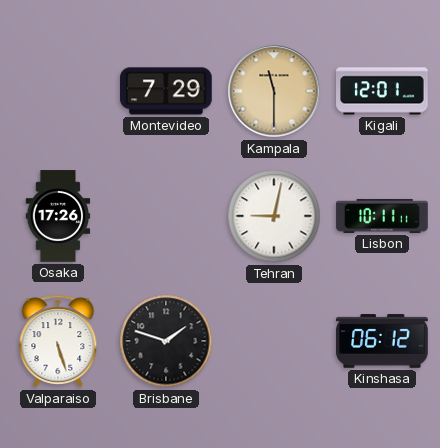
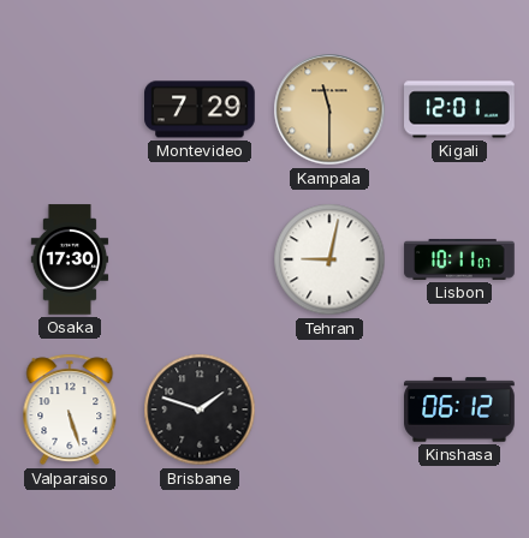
Osaka: 17:26 -> 17:30 (70, 259)
Lisbon: 10:11:11 -> 10:11:07 (459, 259)
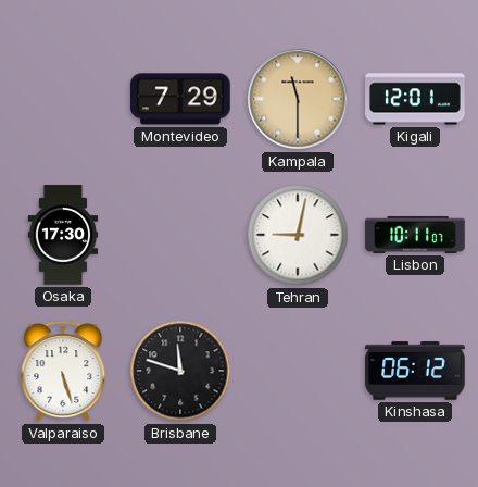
Brisbane: 1:48 -> 11:48 (180, 371)
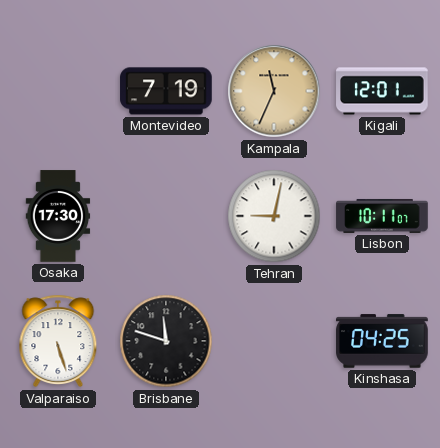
Montevideo: 7:29 -> 7:19 (166, 91)
Kampala: 11:30 -> 11:34 (274, 91)
Kinshasa: 06:12 -> 04:25 (382, 341)
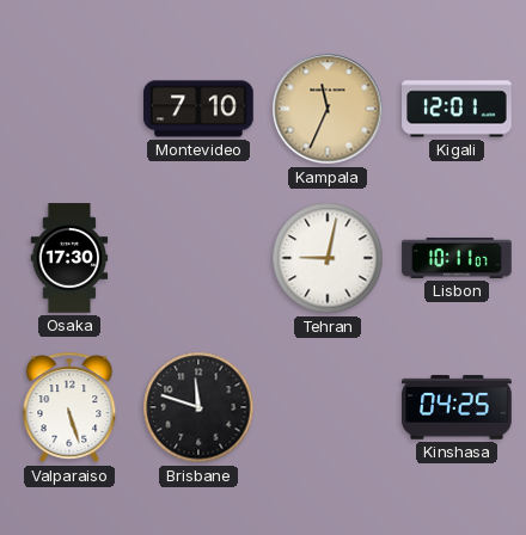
Montevideo: 7:19 -> 7:10 (198, 109)
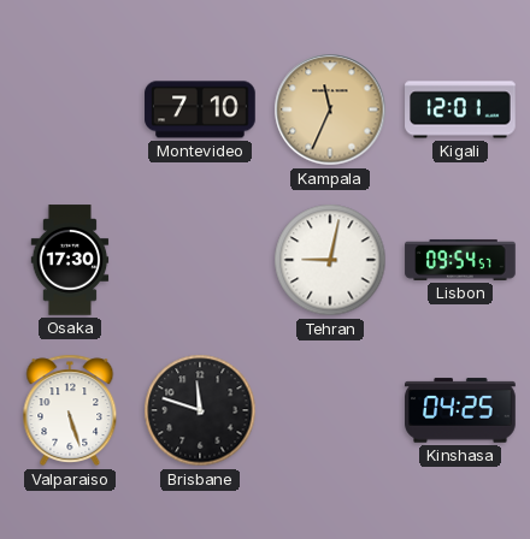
Lisbon: 10:11 -> 09:54 (460, 260)
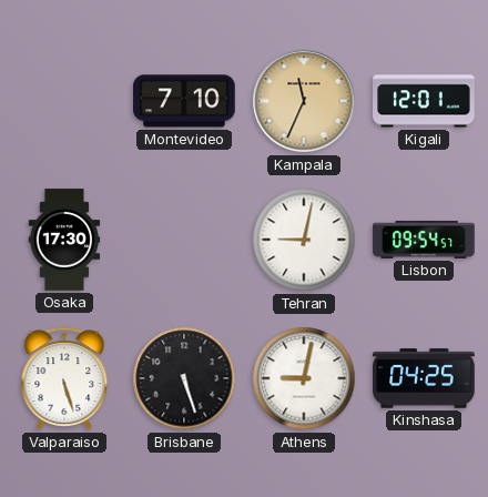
Brisbane: 11:48 -> 5:27 (184, 378)
Athens: none -> 9:02 (304, 378)
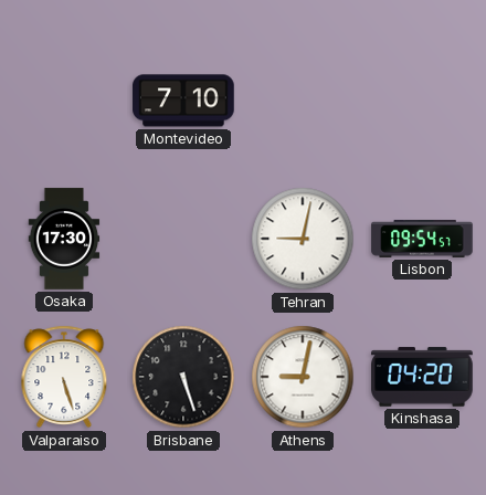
Kampala: 11:34 -> none (304, 101)
Kigali: 12:01 -> none (424, 101)
Kinshasa: 04:25 -> 04:20 (422, 377)
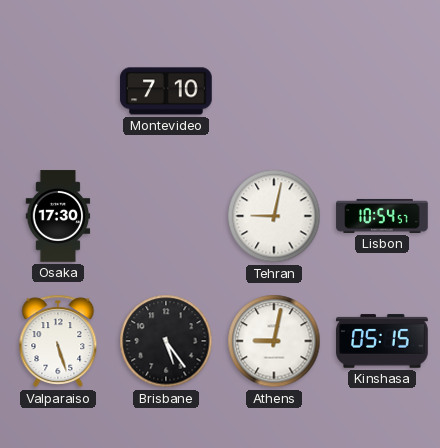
Lisbon: 09:54 -> 10:54 (382, 216)
Brisbane: 5:27 -> 5:24 (166, 341)
Kinshasa: 04:20 -> 05:15 (382, 341)
